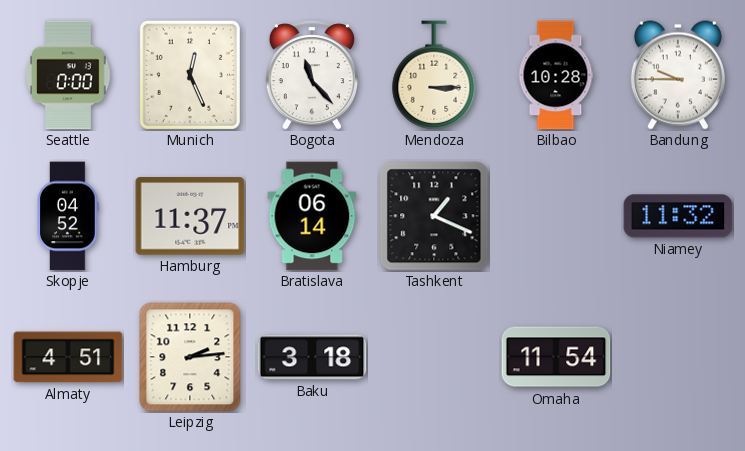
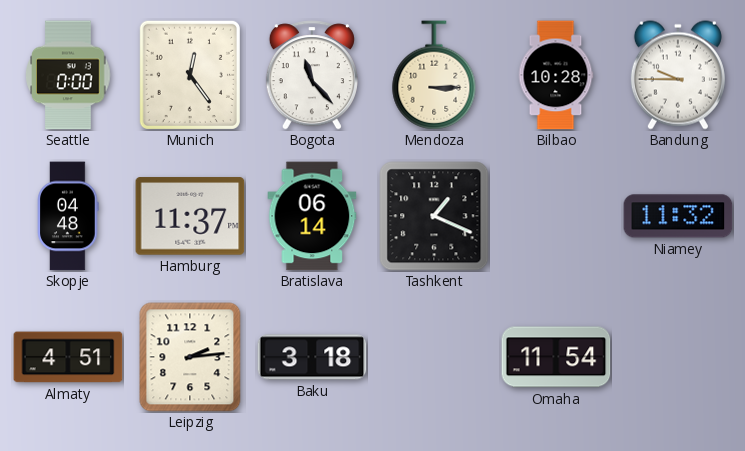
Munich: 12:26 -> 12:24 (190, 75)
Skopje: 04:52 -> 04:48 (68, 216)
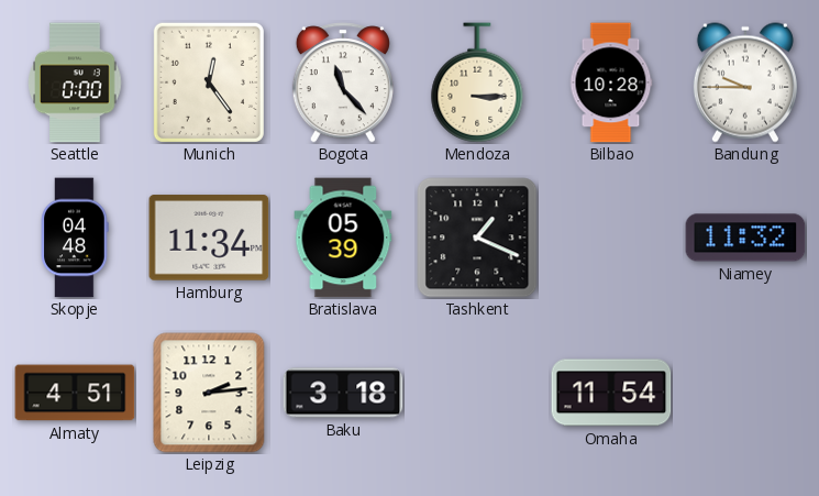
Hamburg: 11:37 -> 11:34 (209, 238)
Bratislava: 06:14 -> 05:39 (343, 238)
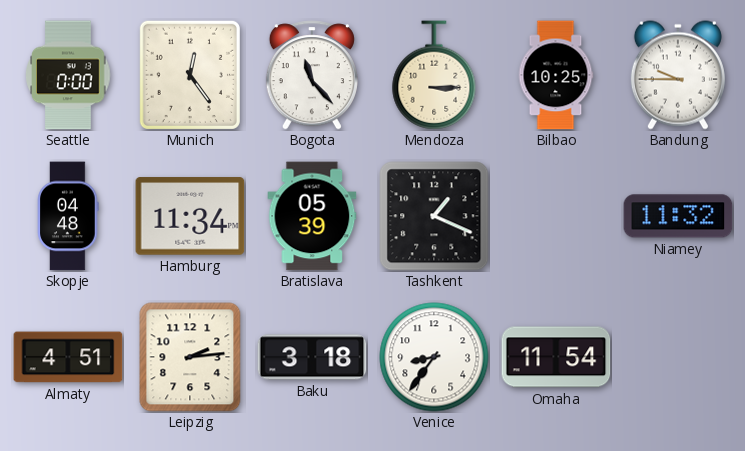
Bilbao: 10:28 -> 10:25 (556, 75)
Venice: none -> 8:36 (434, 357)
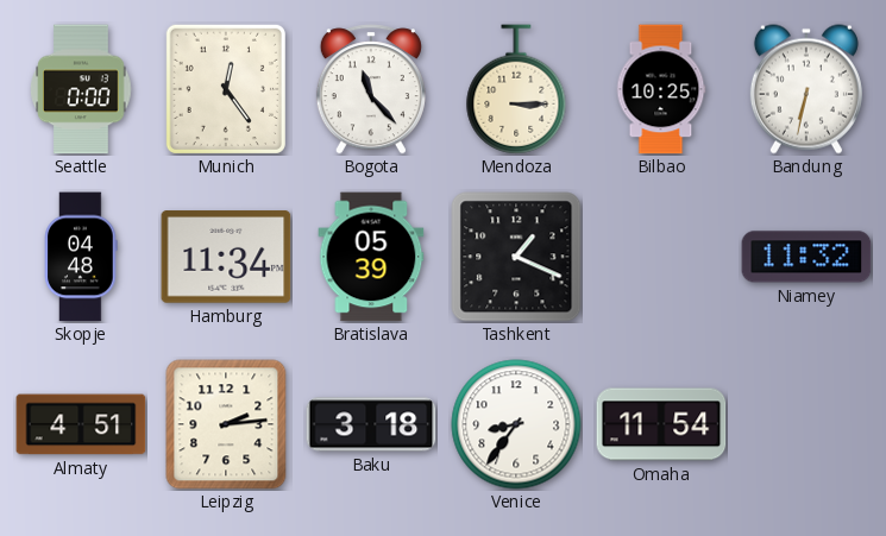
Bandung: 9:45 -> 6:32 (806, 89)
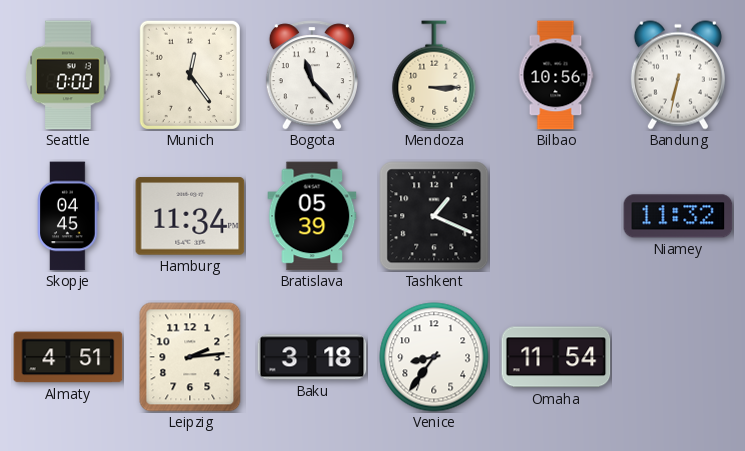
Bilbao: 10:25 -> 10:56 (556, 75)
Skopje: 04:48 -> 04:45 (68, 216)
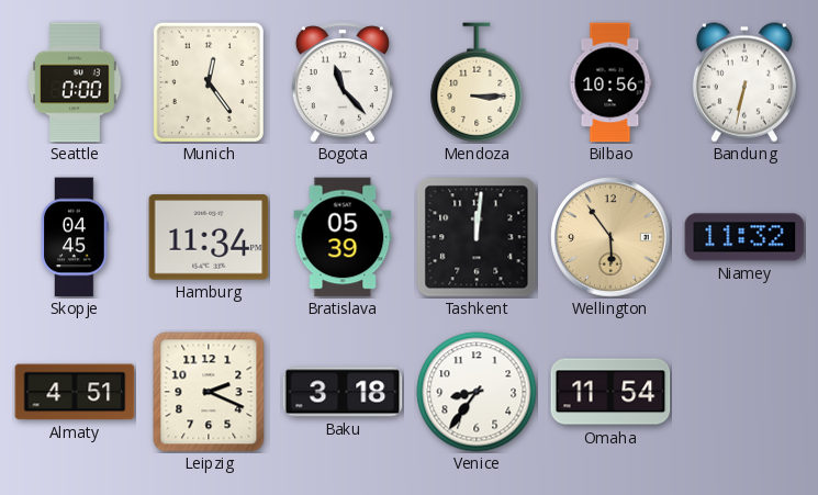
Tashkent: 1:19 -> 12:01 (477, 237)
Wellington: none -> 5:54 (610, 237)
Leipzig: 2:14 -> 2:19 (209, 392)
